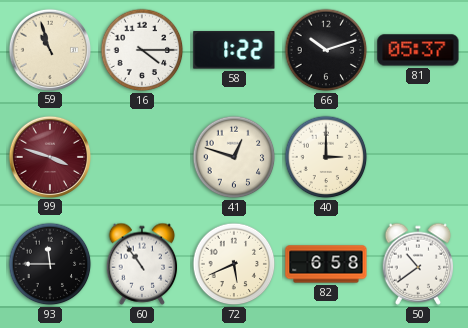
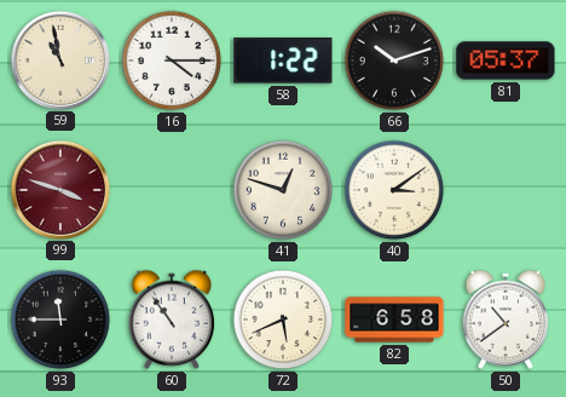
59: 10:57 -> 10:58 (59, 59)
40: 3:00 -> 3:09 (394, 190)
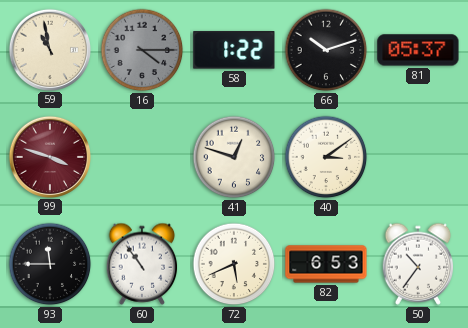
16 dial: white -> grey (142, 50)
82: 6:58 -> 6:53 (326, 264)
50: 10:39 -> 10:36 (418, 264)
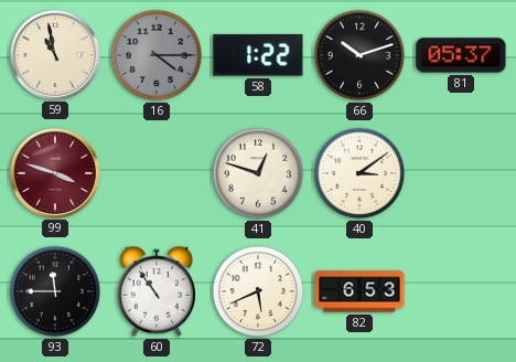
50: 10:36 -> none (418, 264)
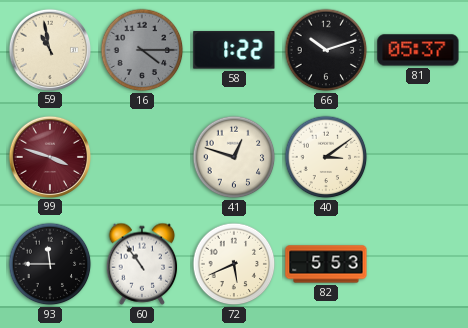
82: 6:53 -> 5:53 (326, 264)
